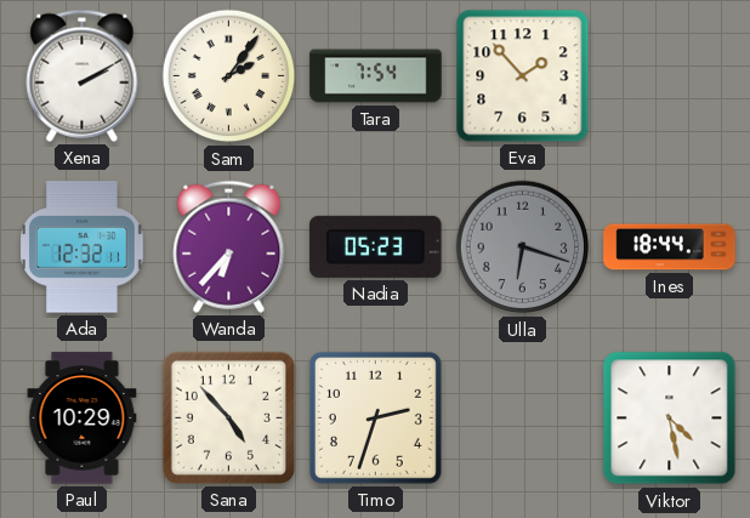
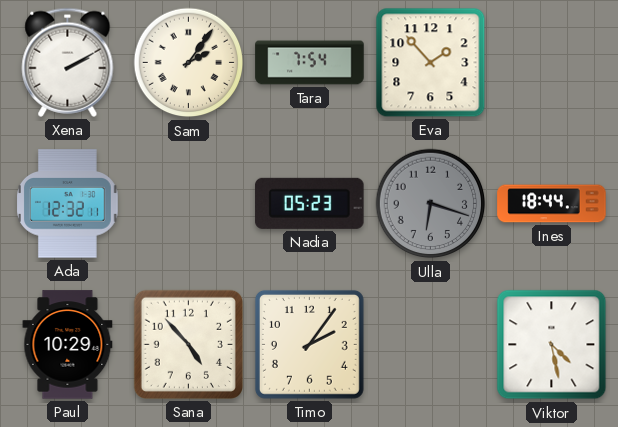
Wanda: 6:37 -> none (229, 246)
Timo: 2:33 -> 2:06 (309, 344)
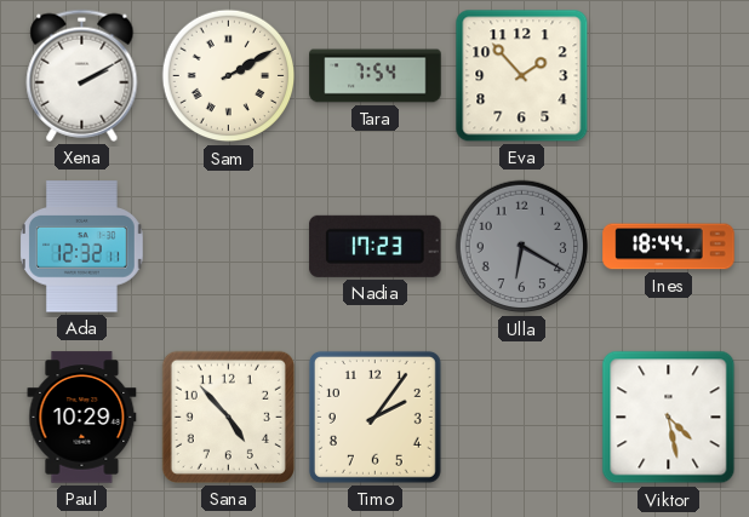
Sam: 2:06 -> 2:10 (229, 76)
Nadia: 05:23 -> 17:23 (376, 246)
Ulla: 6:18 -> 6:20 (522, 247)
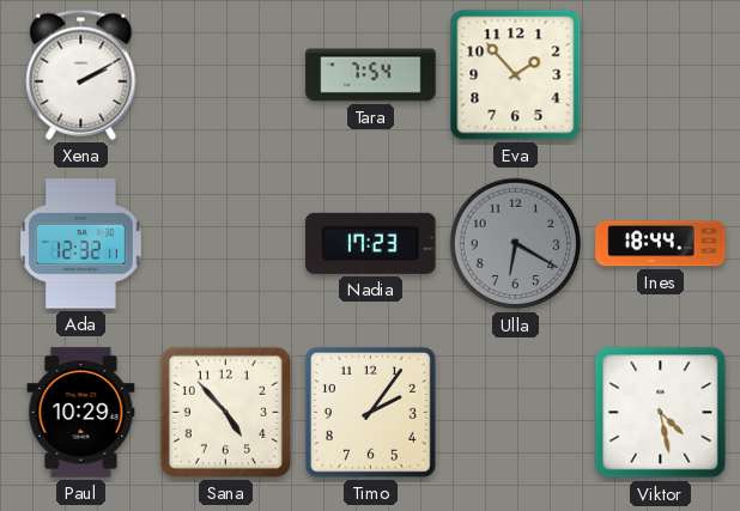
Sam: 2:10 -> none (229, 76)
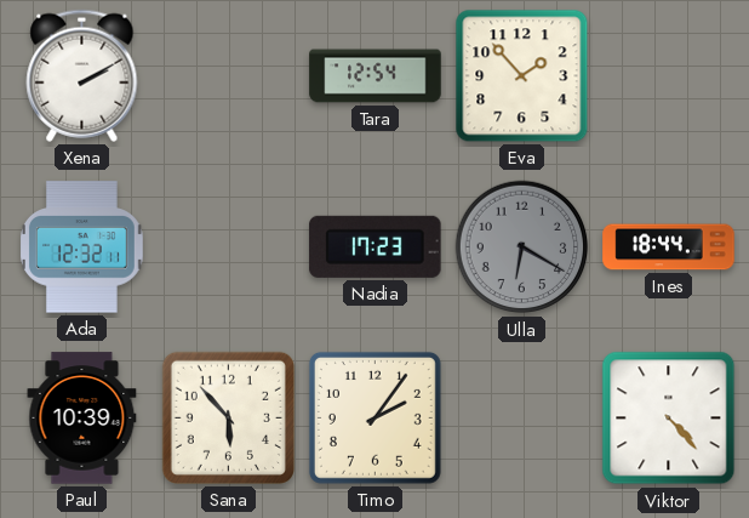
Tara: 7:54 -> 12:54 (376, 76)
Paul: 10:29 -> 10:39 (82, 419)
Sana: 4:53 -> 5:53 (228, 417)
Viktor: 4:28 -> 4:23 (669, 419)
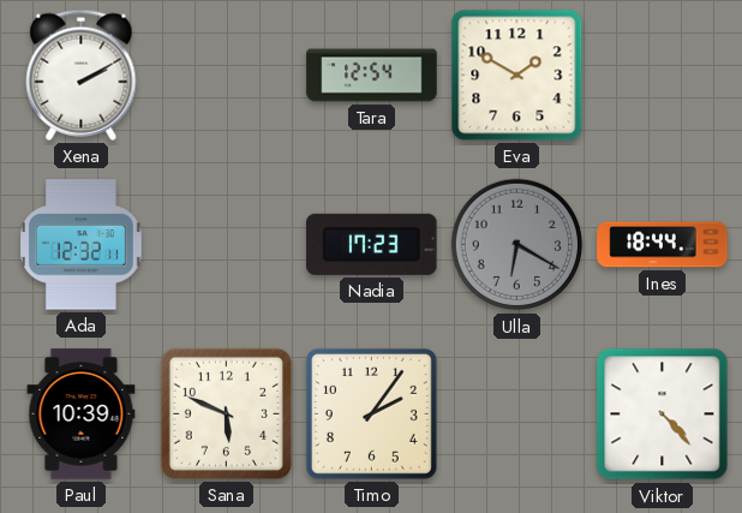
Eva: 1:53 -> 1:50 (517, 76)
Sana: 5:53 -> 5:49 (226, 413)
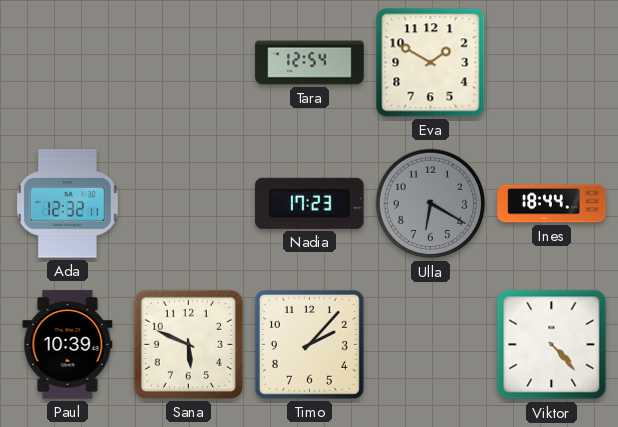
Xena: 2:10 -> none (82, 74)
Timo: 2:06 -> 2:07 (309, 344)
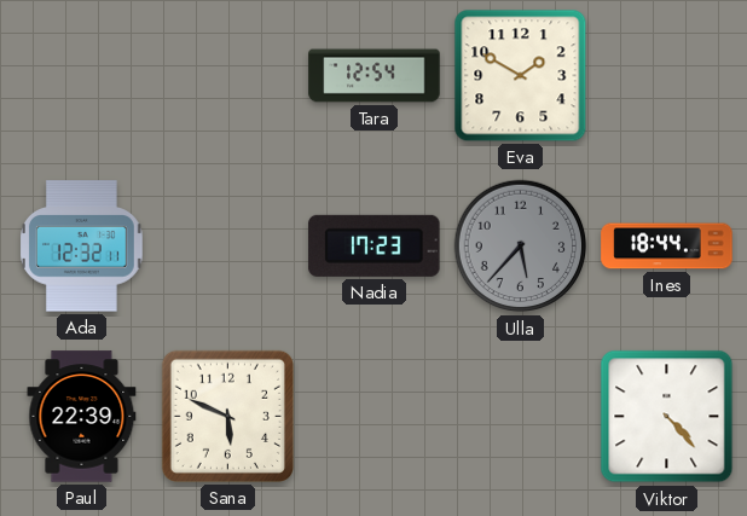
Ulla: 6:20 -> 5:37 (521, 247)
Paul: 10:39 -> 22:39 (82, 417)
Timo: 2:07 -> none (309, 344)
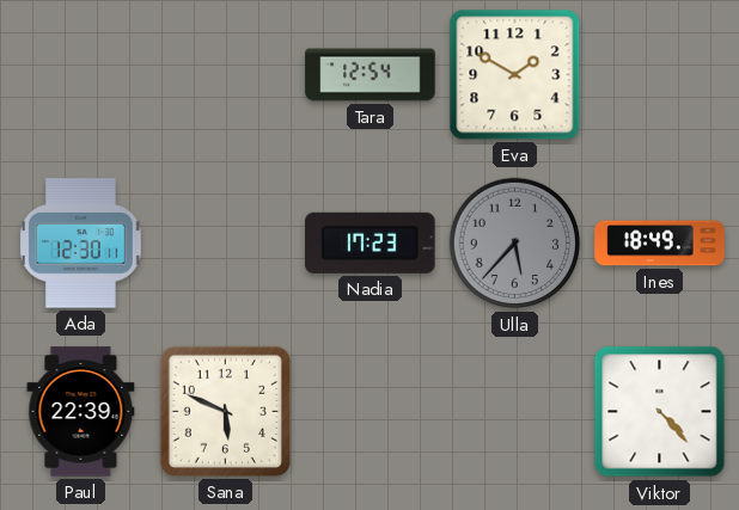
Ada: 12:32 -> 12:30 (81, 244)
Ines: 18:44 -> 18:49 (660, 244)
